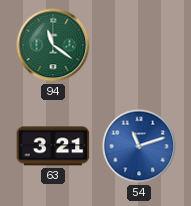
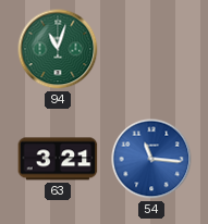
94: 11:21 -> 11:03 (58, 49)
54: 11:12 -> 11:16 (151, 159)
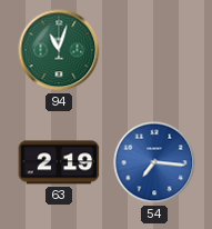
63: 3:21 -> 2:19 (59, 162)
54: 11:16 -> 7:16 (154, 162)
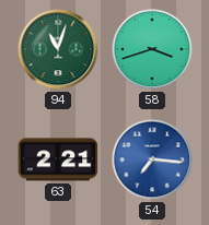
58: none -> 3:42 (152, 49)
63: 2:19 -> 2:21 (58, 159)
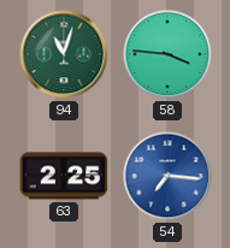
58: 3:42 -> 3:46 (167, 54)
63: 2:21 -> 2:25 (64, 176)
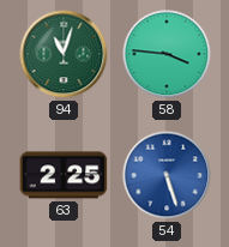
54: 7:16 -> 5:27 (167, 175)
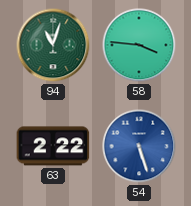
63: 2:25 -> 2:22 (53, 146)
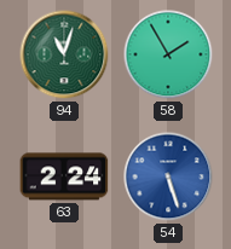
58: 3:46 -> 1:55 (168, 54)
63: 2:22 -> 2:24 (64, 176)
